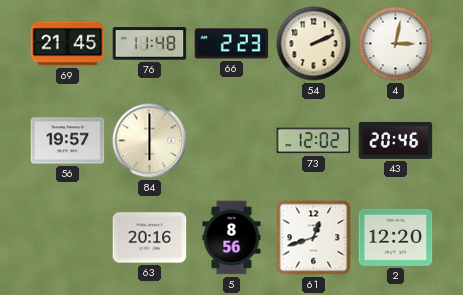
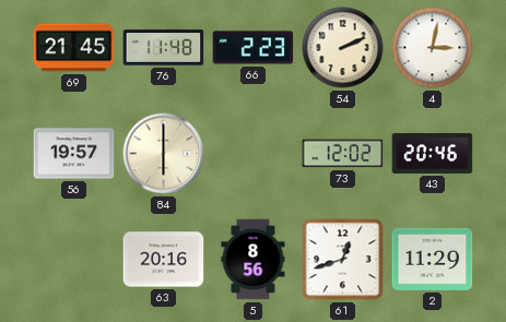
2: 12:20 -> 11:29 (433, 259)
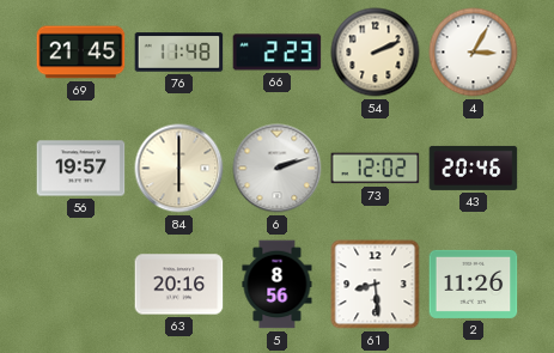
4: 3:02 -> 3:05 (474, 53)
6: none -> 2:12 (278, 169)
61: 12:42 -> 8:29 (376, 285)
2: 11:29 -> 11:26 (474, 284)
